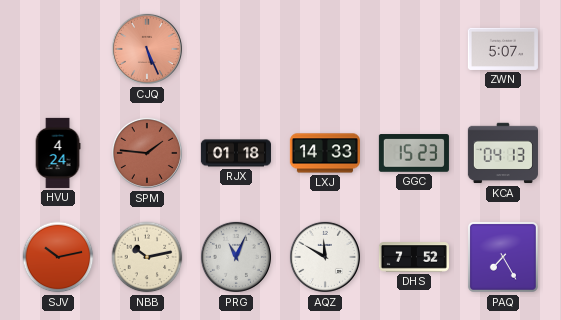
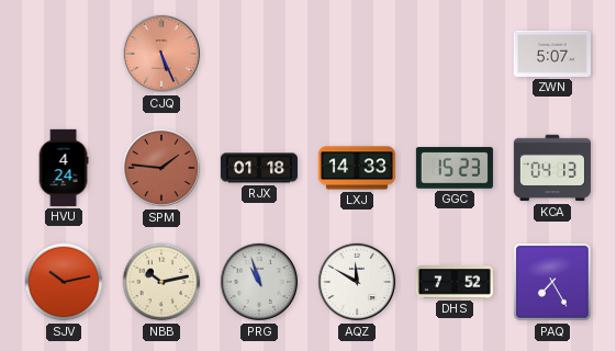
PRG: 11:04 -> 10:57 (259, 282)
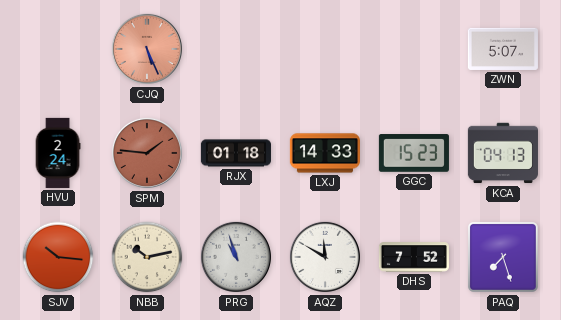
HVU: 4:24 -> 2:24 (58, 153)
SJV: 10:13 -> 10:16 (58, 257)
PAQ: 7:25 -> 7:27 (503, 257)
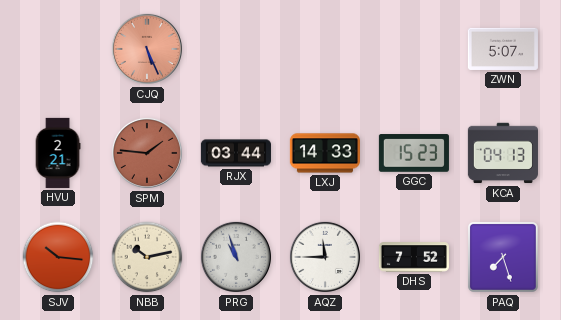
HVU: 2:24 -> 2:21 (58, 153)
RJX: 01:18 -> 03:44 (236, 153)
AQZ: 11:50 -> 11:45 (325, 257)
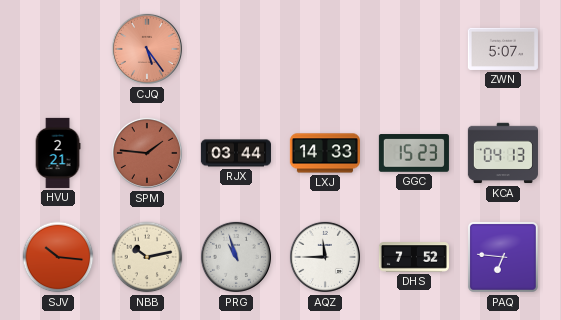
CJQ: 5:26 -> 5:24 (147, 49)
PAQ: 7:27 -> 6:46 (503, 257)
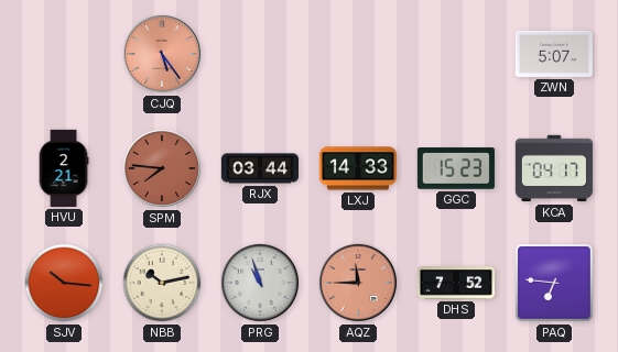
SPM: 1:46 -> 7:46 (162, 168)
KCA: 04:13 -> 04:17 (554, 168)
AQZ dial: white -> salmon (358, 283)
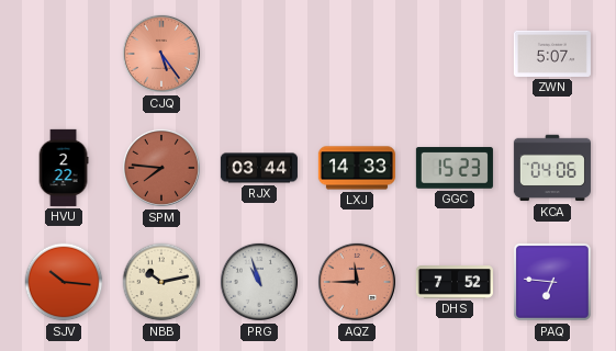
HVU: 2:21 -> 2:22 (64, 168)
KCA: 04:17 -> 04:06 (552, 168)
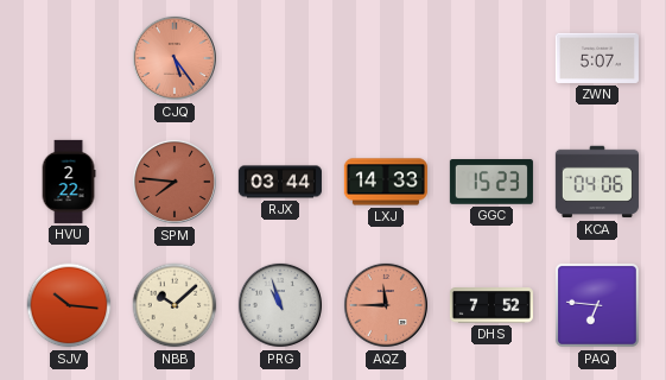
NBB: 10:13 -> 10:08 (175, 305)
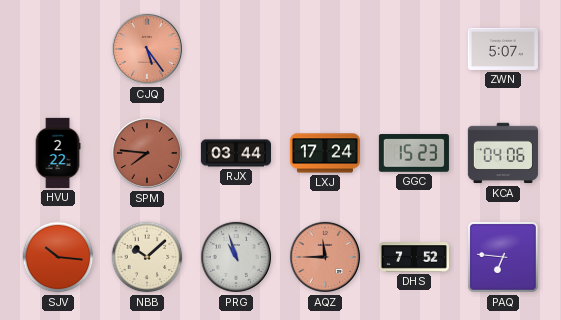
LXJ: 14:33 -> 17:24 (325, 153)
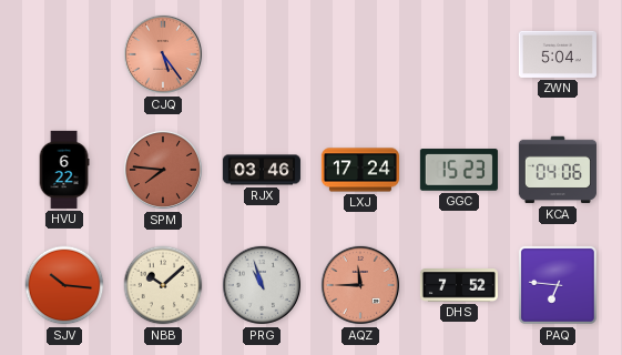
ZWN: 5:07 -> 5:04 (558, 54)
HVU: 2:22 -> 6:22 (64, 170)
RJX: 03:44 -> 03:46 (262, 170)
